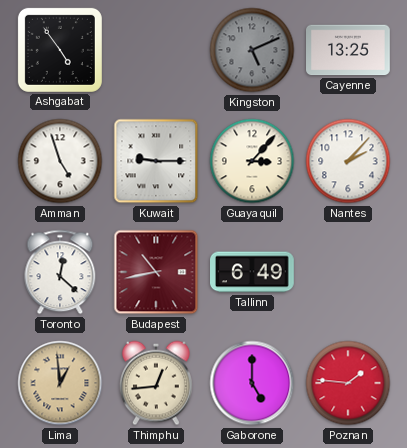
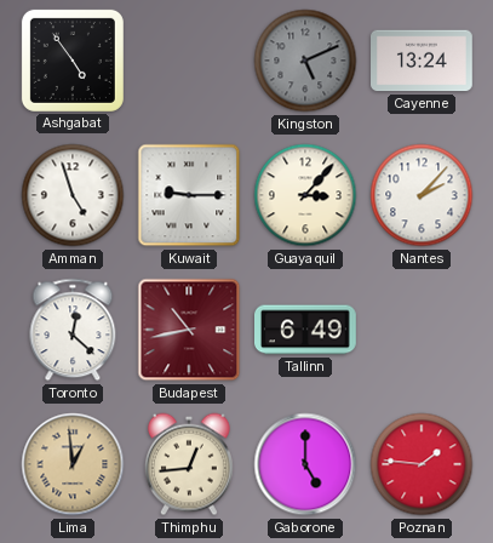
Cayenne: 13:25 -> 13:24 (423, 61)
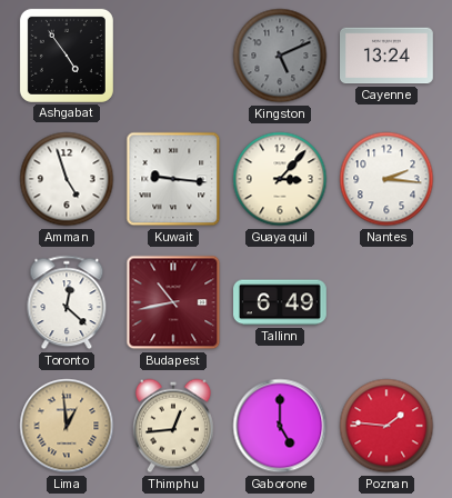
Kuwait: 9:15 -> 9:16 (173, 179)
Nantes: 2:07 -> 2:16 (386, 179)
